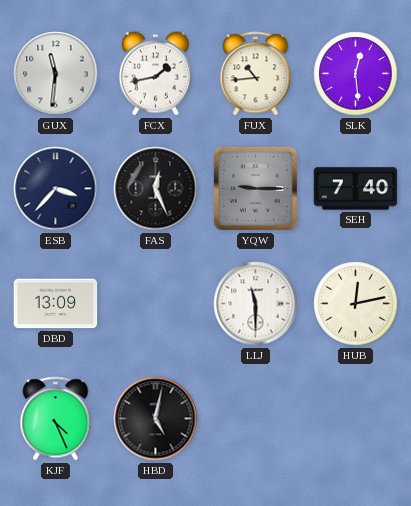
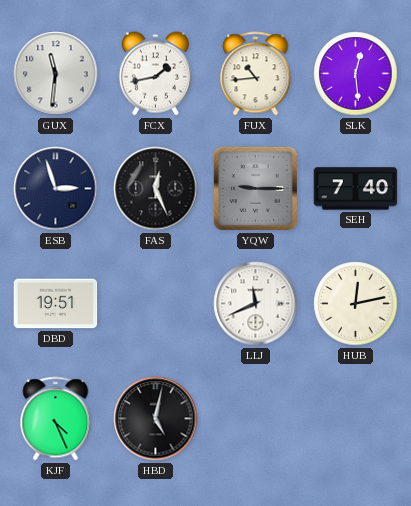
ESB: 3:37 -> 2:57 (56, 189)
DBD: 13:09 -> 19:51 (56, 304)
LLJ: 11:30 -> 11:41 (256, 304)
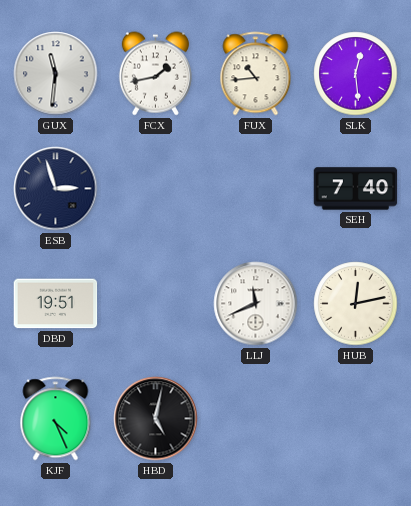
FAS: 12:26 -> none (156, 189)
YQW: 9:15 -> none (255, 188)
